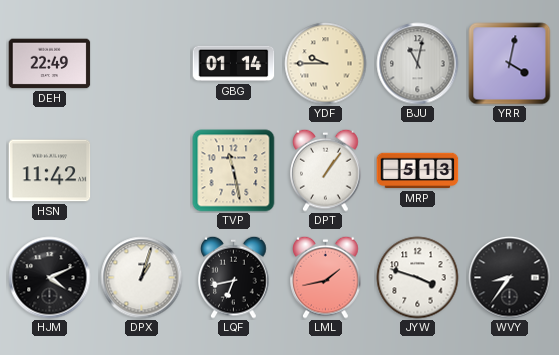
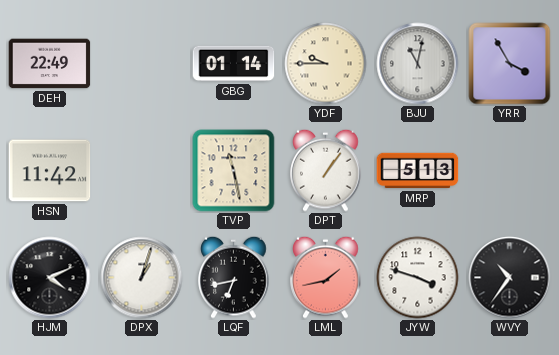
YRR: 4:02 -> 3:55 (510, 64)
WVY: 8:36 -> 10:36 (510, 278)
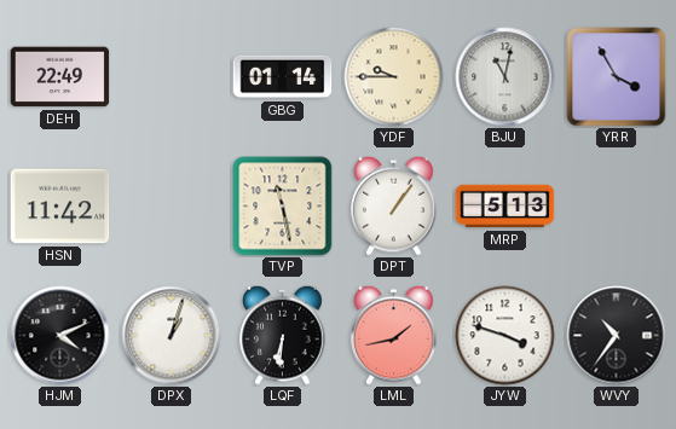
LQF: 6:43 -> 6:31 (283, 335)
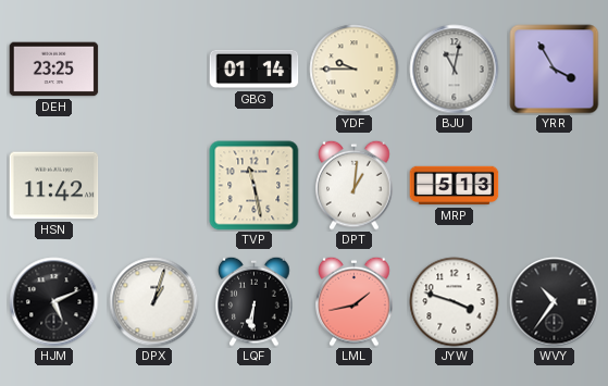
DEH: 22:49 -> 23:25 (54, 70)
DPT: 1:06 -> 1:01 (355, 185)
HJM: 4:11 -> 5:11 (54, 302)
